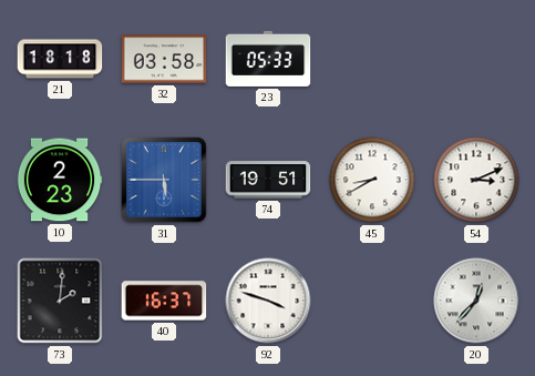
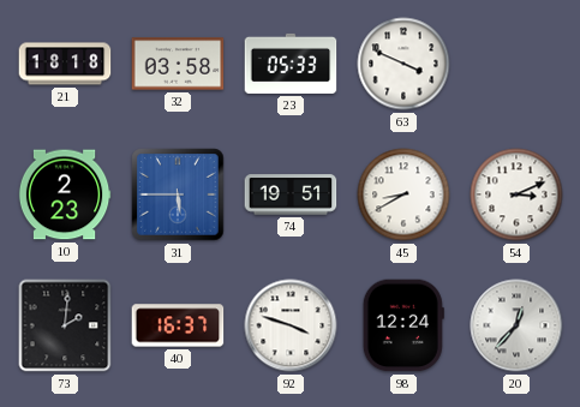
63: none -> 3:49 (403, 64)
98: none -> 12:24 (403, 325)
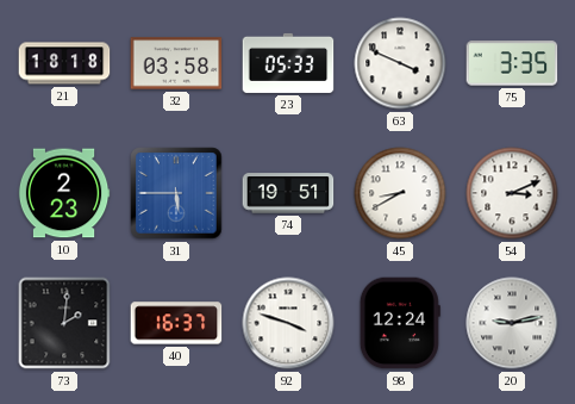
75: none -> 3:35 (512, 63)
20: 12:37 -> 9:13 (512, 323)
